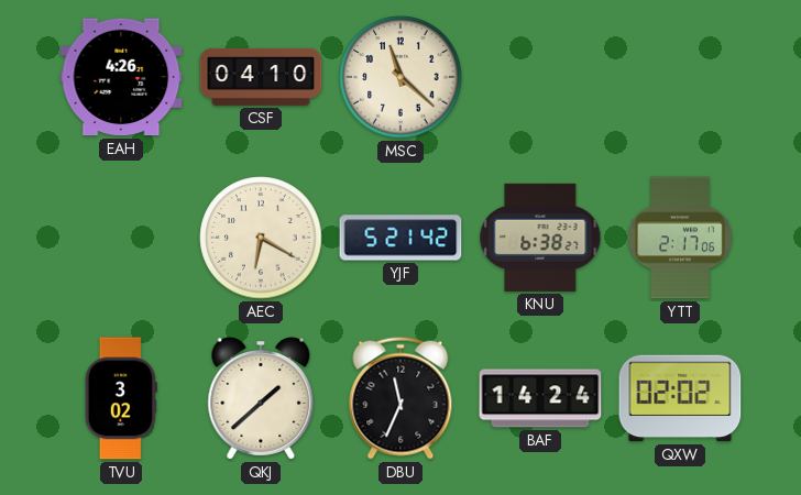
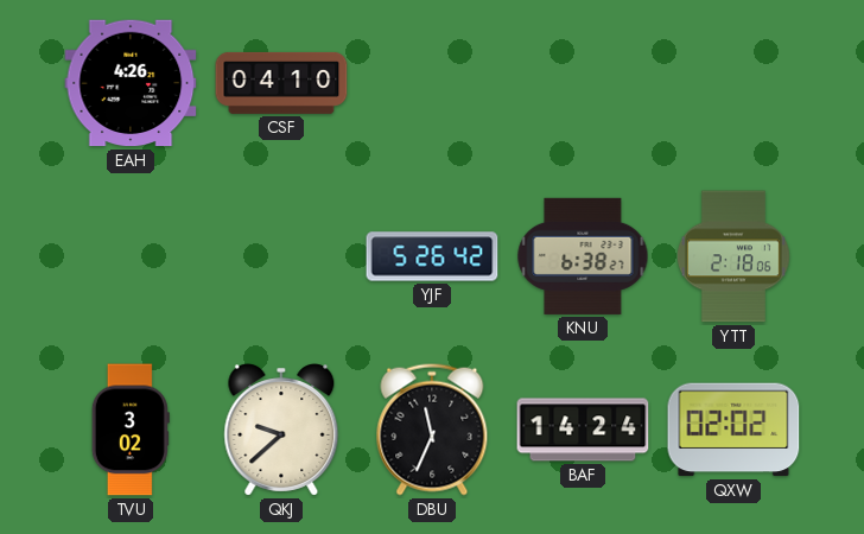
MSC: 11:22 -> none (401, 77)
AEC: 6:20 -> none (261, 238)
YJF: 5:21 -> 5:26 (432, 256)
YTT: 2:17 -> 2:18 (733, 256)
QKJ: 1:38 -> 9:38 (281, 430)
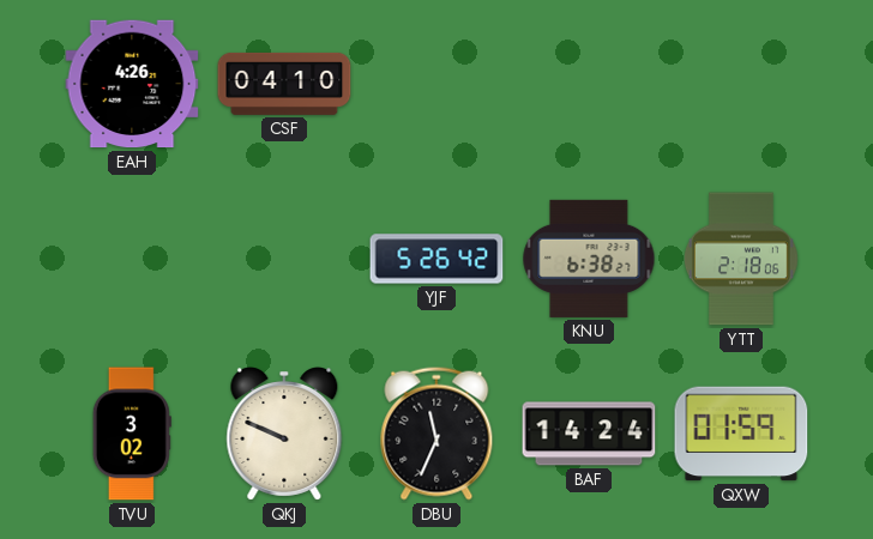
QKJ: 9:38 -> 9:49 (284, 434)
QXW: 02:02 -> 01:59 (741, 434)
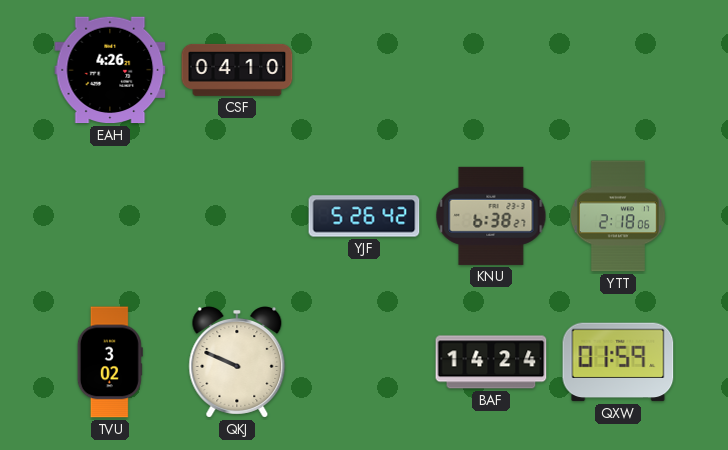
DBU: 11:34 -> none (436, 434)
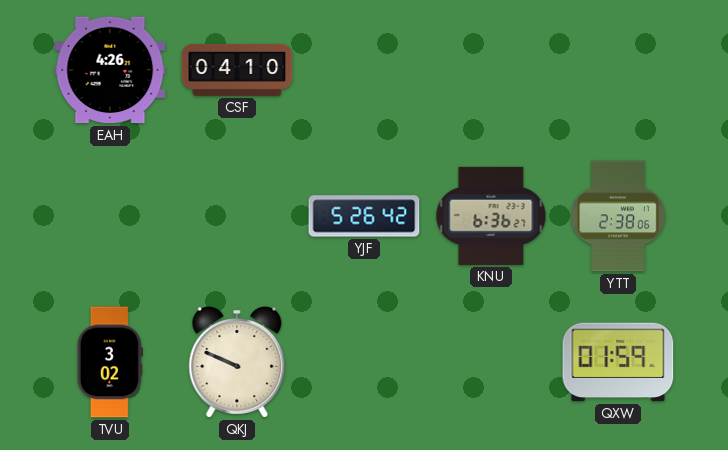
KNU: 6:38 -> 6:36 (491, 216)
YTT: 2:18 -> 2:38 (618, 216)
BAF: 14:24 -> none (491, 362)
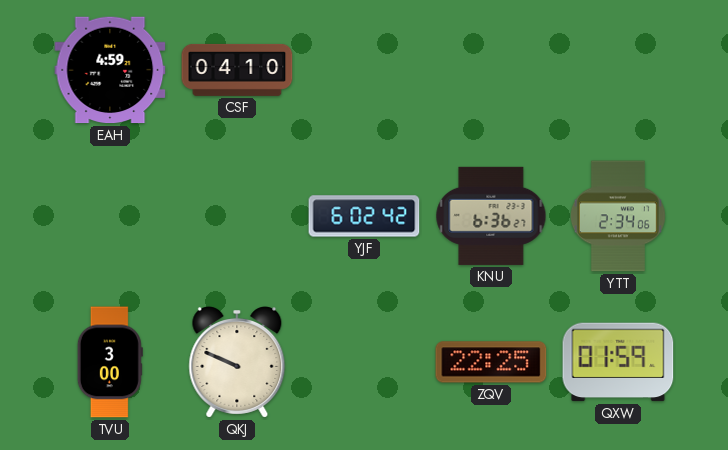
EAH: 4:26 -> 4:59 (110, 70)
YJF: 5:26 -> 6:02 (364, 216)
YTT: 2:38 -> 2:34 (618, 216)
TVU: 3:02 -> 3:00 (110, 362)
ZQV: none -> 22:25 (491, 362)
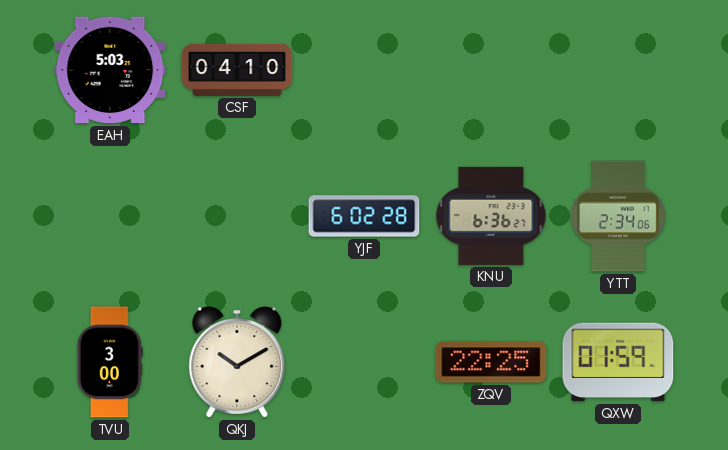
EAH: 4:59 -> 5:03 (110, 70)
YJF: 6:02:42 -> 6:02:28 (364, 216)
QKJ: 9:49 -> 10:10 (237, 362)
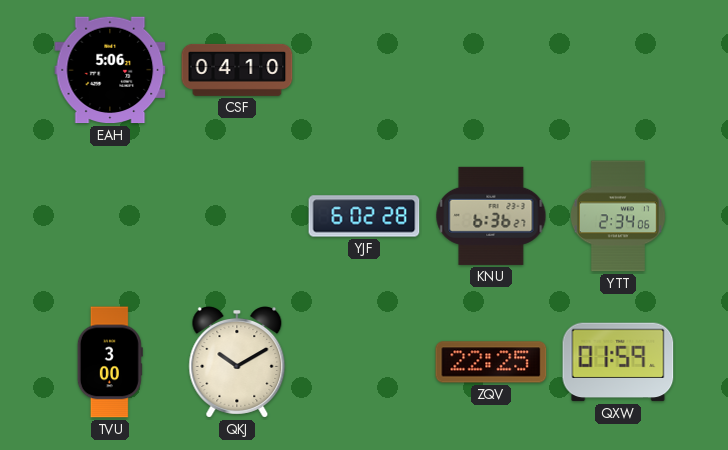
EAH: 5:03 -> 5:06 (110, 70)
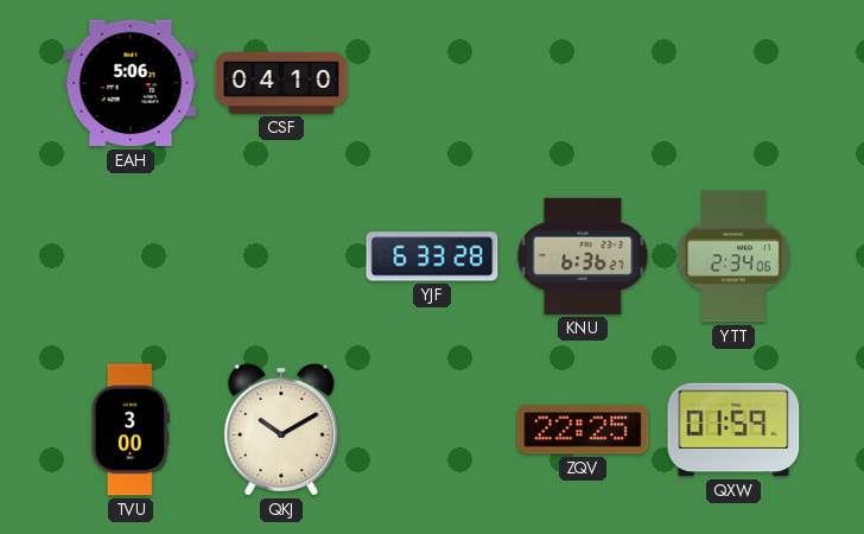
YJF: 6:02 -> 6:33 (432, 256)
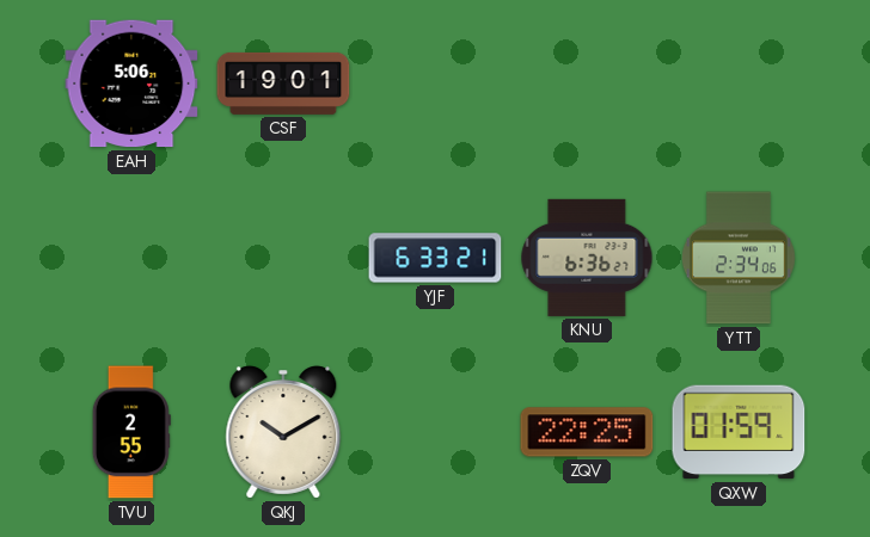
CSF: 04:10 -> 19:01 (283, 84)
YJF: 6:33:28 -> 6:33:21 (435, 258)
TVU: 3:00 -> 2:55 (131, 432)
